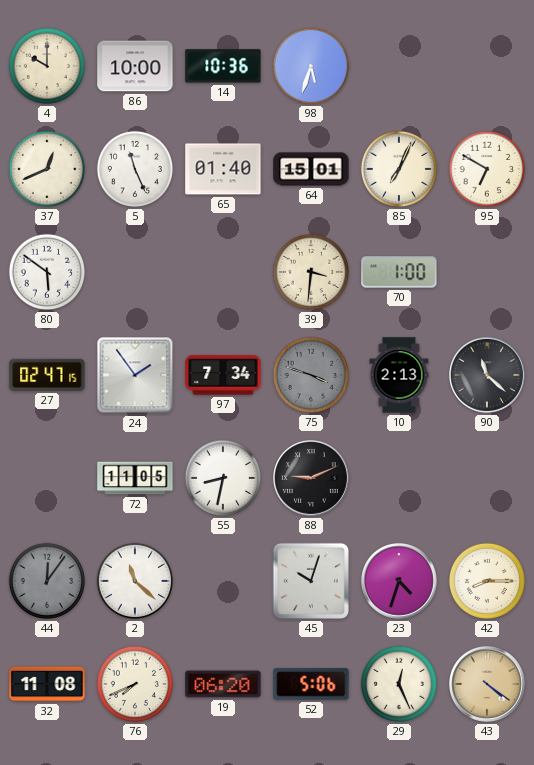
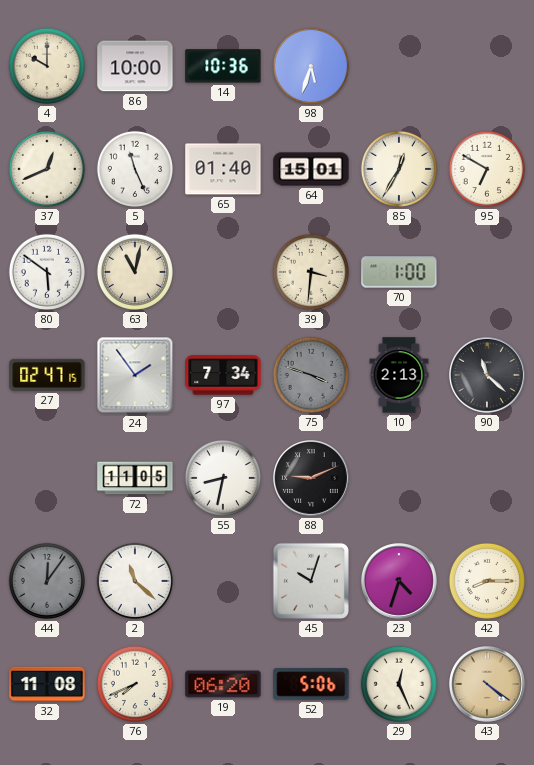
85: 7:04 -> 12:35 (399, 169)
63: none -> 11:02 (135, 272)
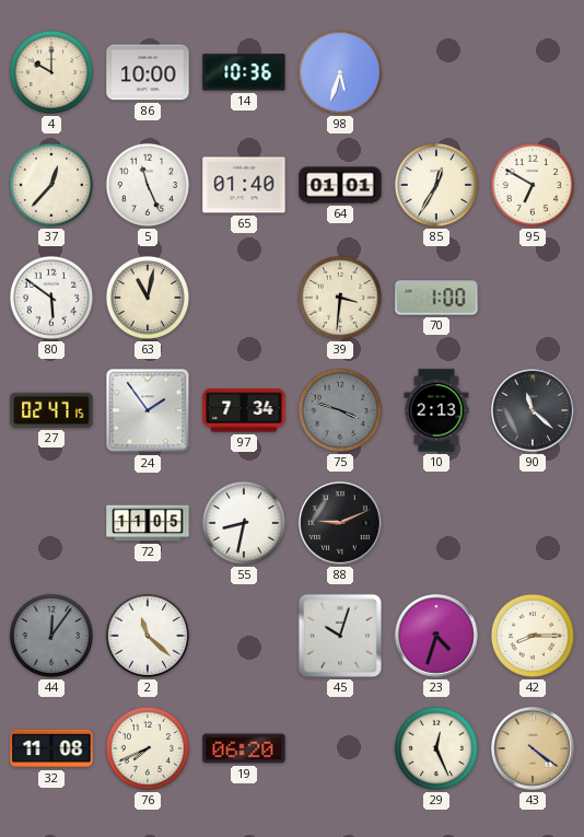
37: 12:41 -> 12:37 (51, 185)
64: 15:01 -> 01:01 (340, 185)
52: 5:06 -> none (311, 684)
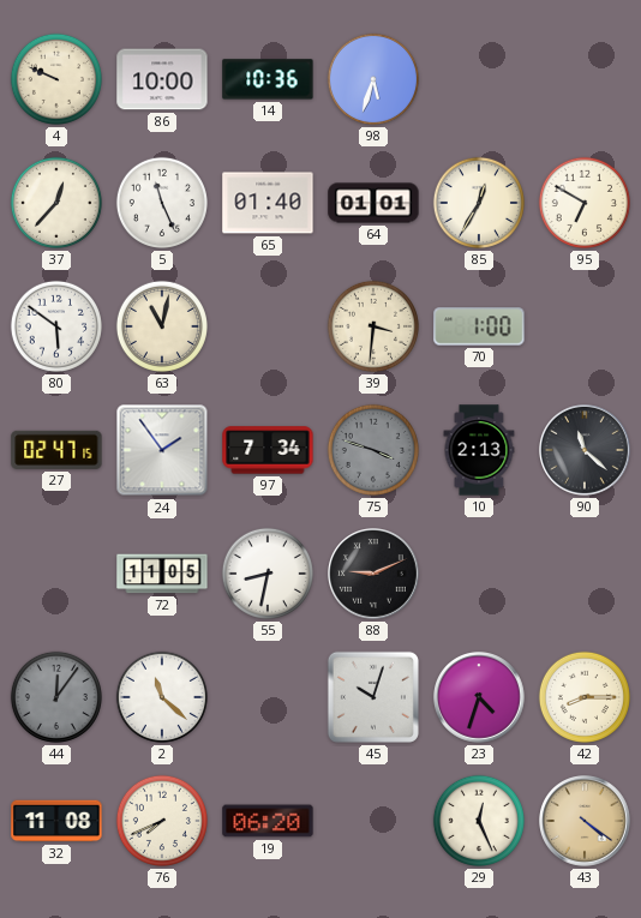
4: 10:00 -> 9:49 (56, 79)
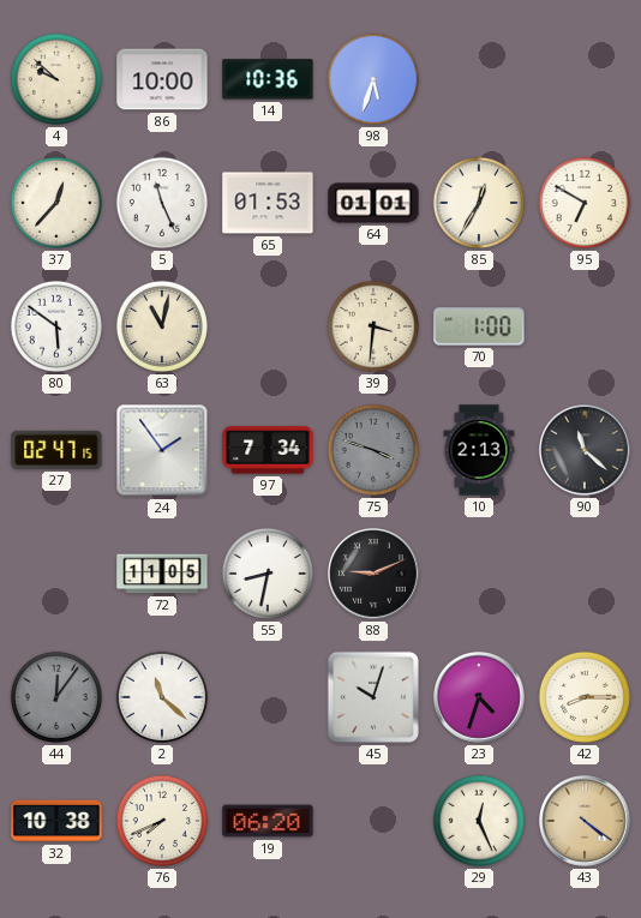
4: 9:49 -> 9:52 (56, 79)
65: 01:40 -> 01:53 (268, 203)
32: 11:08 -> 10:38 (56, 821)
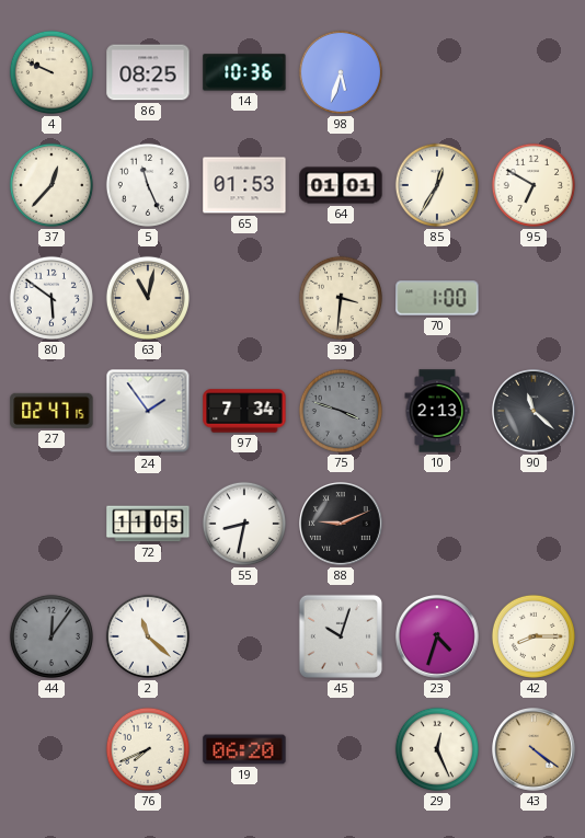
4: 9:52 -> 9:49 (51, 72)
86: 10:00 -> 08:25 (148, 72)
32: 10:38 -> none (56, 821)
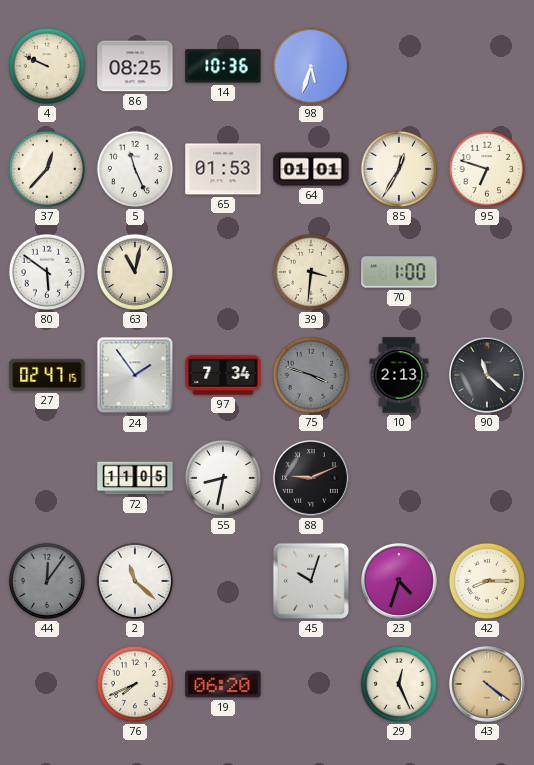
95: 6:50 -> 6:48 (487, 169)
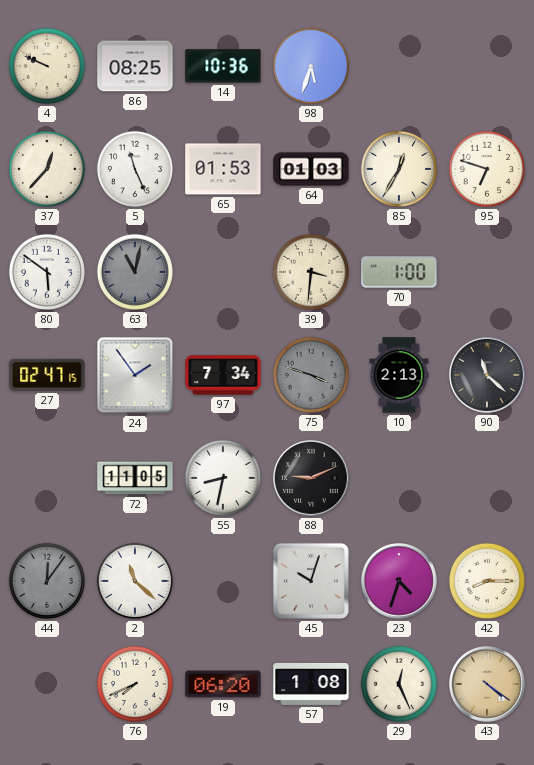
64: 01:01 -> 01:03 (311, 169)
63 dial: cream -> grey (135, 272)
57: none -> 1:08 (311, 684)
